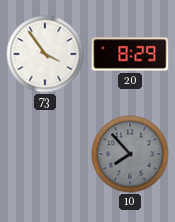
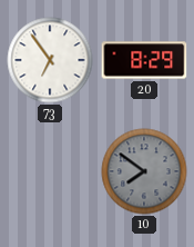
73: 3:54 -> 6:54 (50, 60)
10: 7:53 -> 7:51 (144, 171)
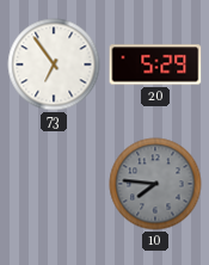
20: 8:29 -> 5:29 (155, 64)
10: 7:51 -> 7:46 (155, 184)
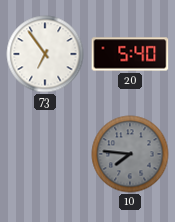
20: 5:29 -> 5:40 (130, 54)
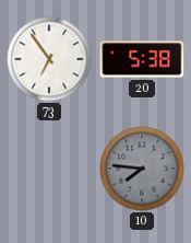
20: 5:40 -> 5:38 (142, 59)
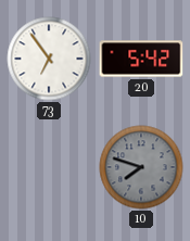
20: 5:38 -> 5:42 (141, 59)
10: 7:46 -> 7:48 (141, 167)
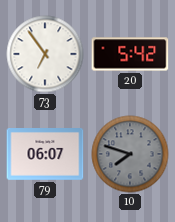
79: none -> 06:07 (45, 155)
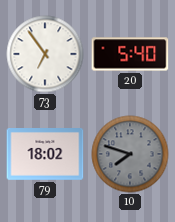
20: 5:42 -> 5:40 (130, 54)
79: 06:07 -> 18:02 (45, 155)
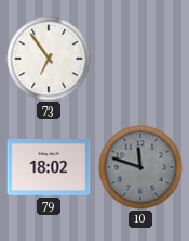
20: 5:40 -> none (130, 54)
10: 7:48 -> 11:48 (140, 167)
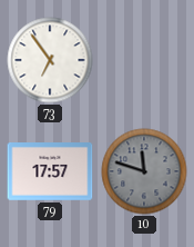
79: 18:02 -> 17:57 (50, 172)
